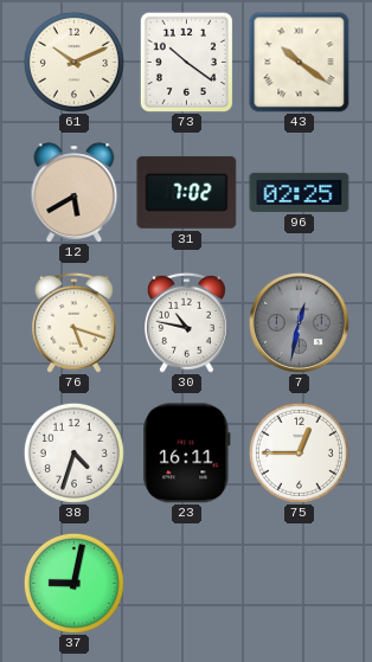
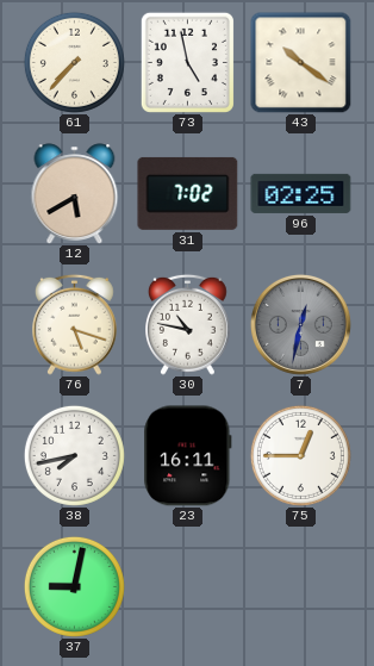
61: 10:11 -> 7:37 (74, 62)
73: 10:21 -> 4:58 (187, 62)
38: 4:33 -> 7:43 (74, 455)
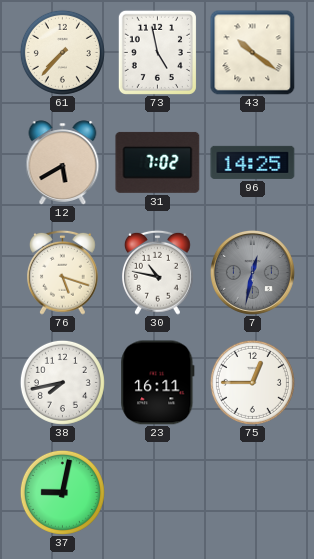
96: 02:25 -> 14:25 (253, 162)
